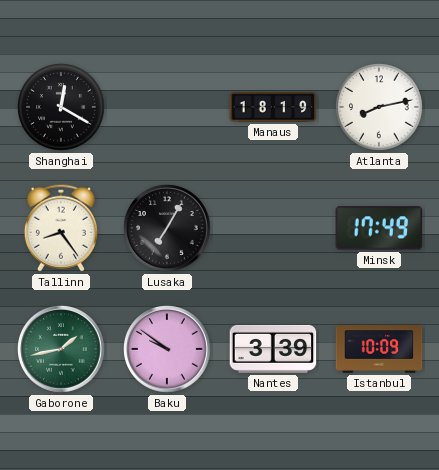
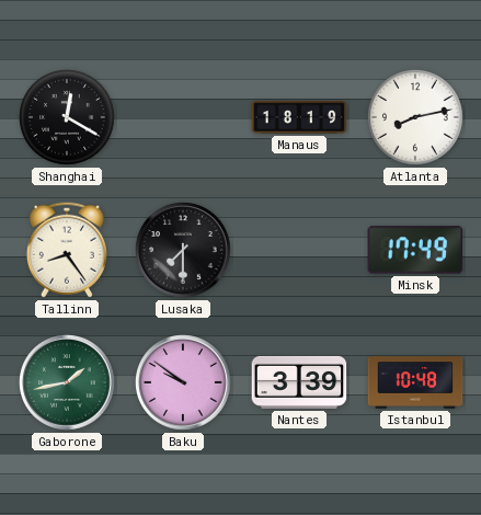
Lusaka: 7:05 -> 7:30 (183, 250)
Istanbul: 10:09 -> 10:48 (415, 382)
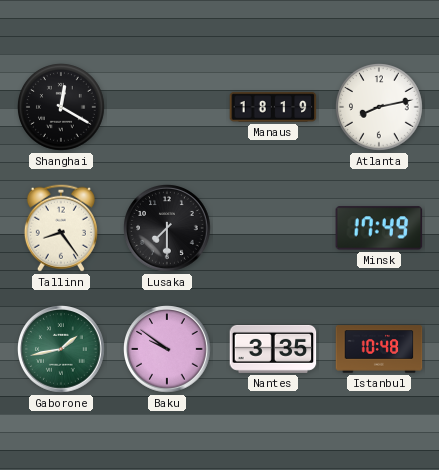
Nantes: 3:39 -> 3:35 (273, 349)
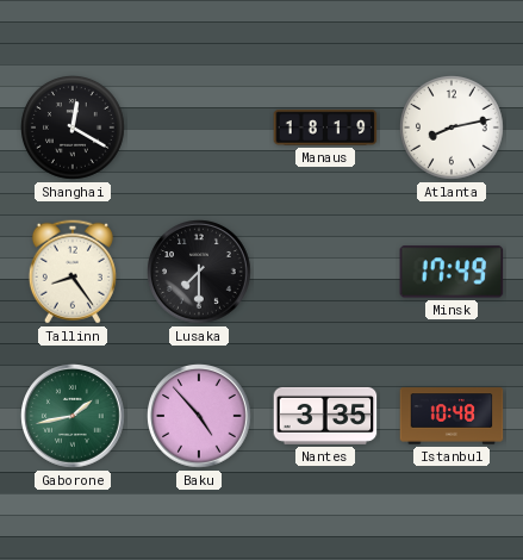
Baku: 9:51 -> 4:53 (199, 416)
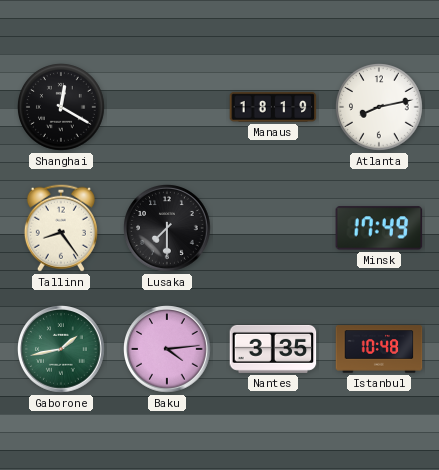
Baku: 4:53 -> 4:14 (167, 349)
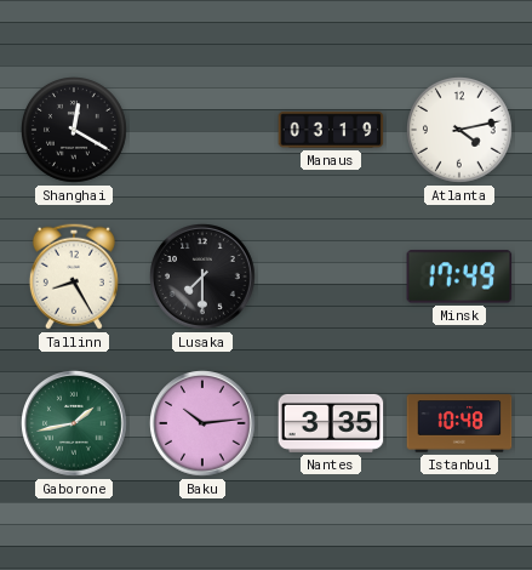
Manaus: 18:19 -> 03:19 (331, 130)
Atlanta: 8:13 -> 4:13 (461, 131)
Tallinn: 8:24 -> 8:25 (74, 277)
Baku: 4:14 -> 10:14 (202, 423)
